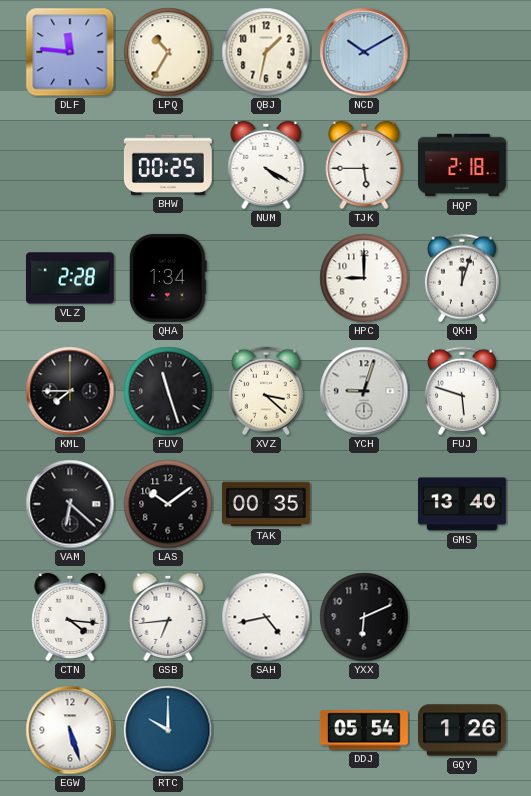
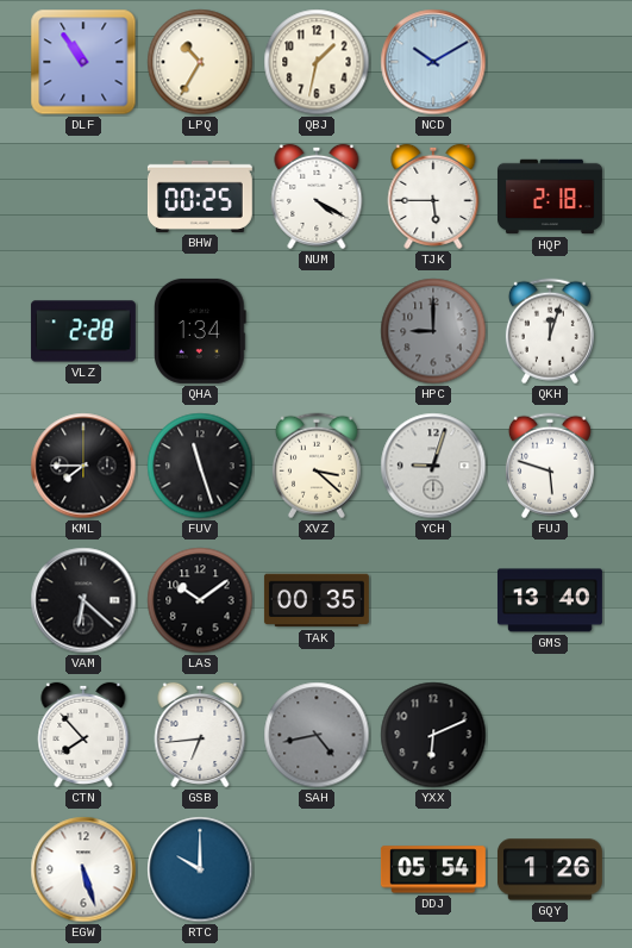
DLF: 11:46 -> 10:54 (83, 62)
HPC dial: white -> grey (433, 331)
CTN: 4:16 -> 7:53 (83, 735)
SAH dial: white -> grey (317, 735)
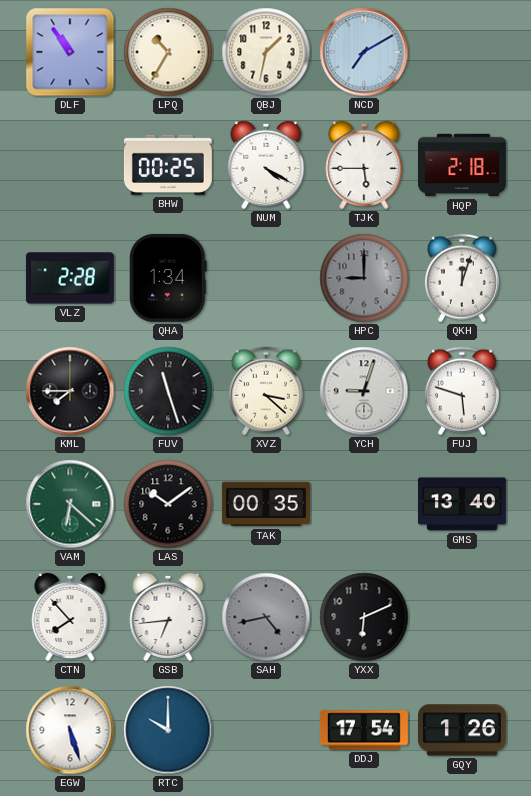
NCD: 10:10 -> 7:10 (364, 52)
VAM dial: black -> green (70, 504)
DDJ: 05:54 -> 17:54 (364, 730)
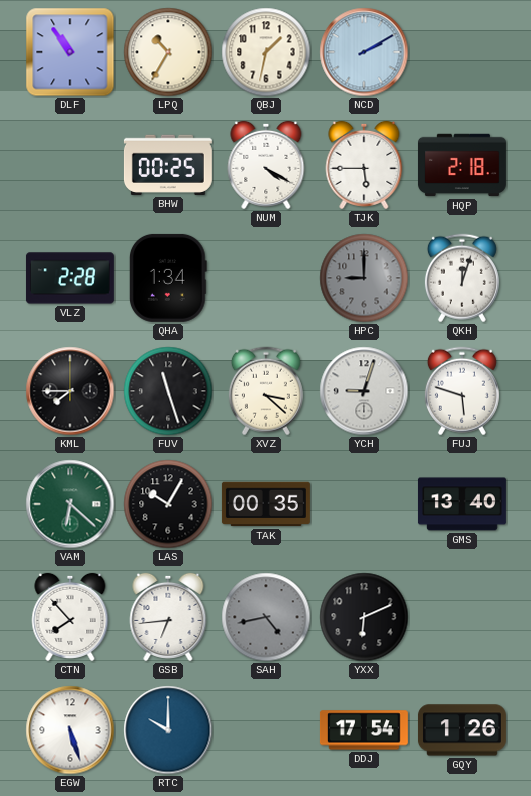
NCD: 7:10 -> 2:10 (364, 52)
LAS: 10:09 -> 10:05 (168, 504)
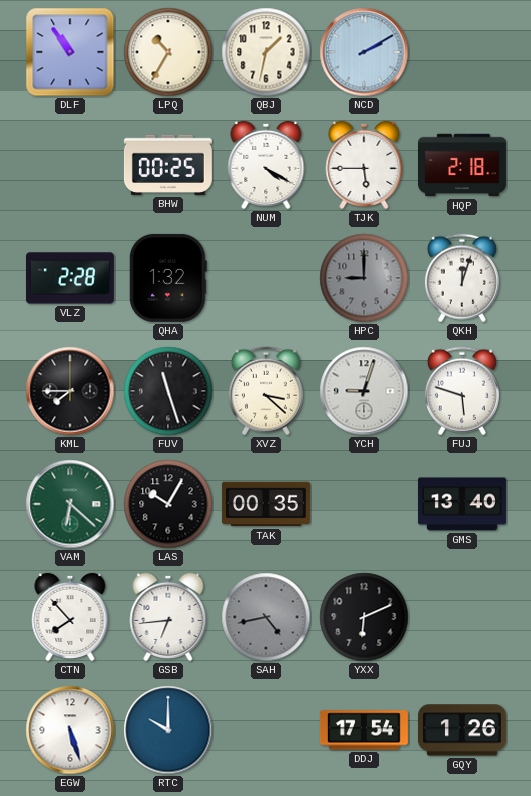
QHA: 1:34 -> 1:32 (168, 278)
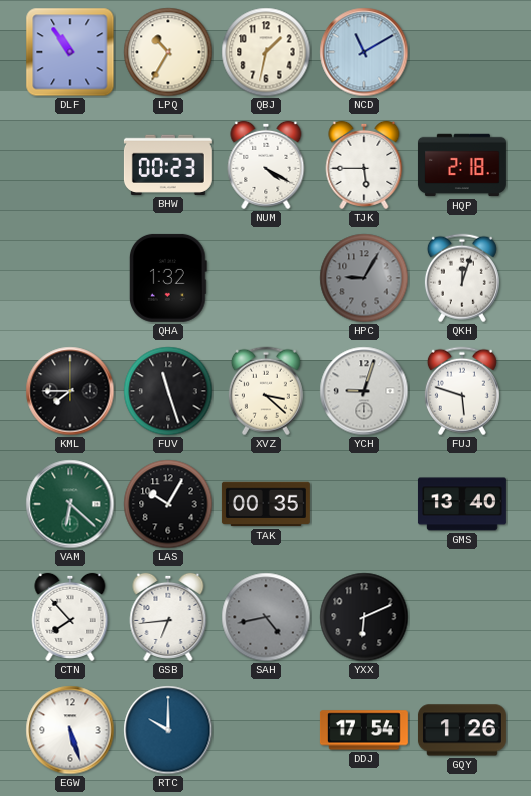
NCD: 2:10 -> 11:10 (364, 52)
BHW: 00:25 -> 00:23 (168, 165)
VLZ: 2:28 -> none (70, 278)
HPC: 9:00 -> 9:05 (364, 278)
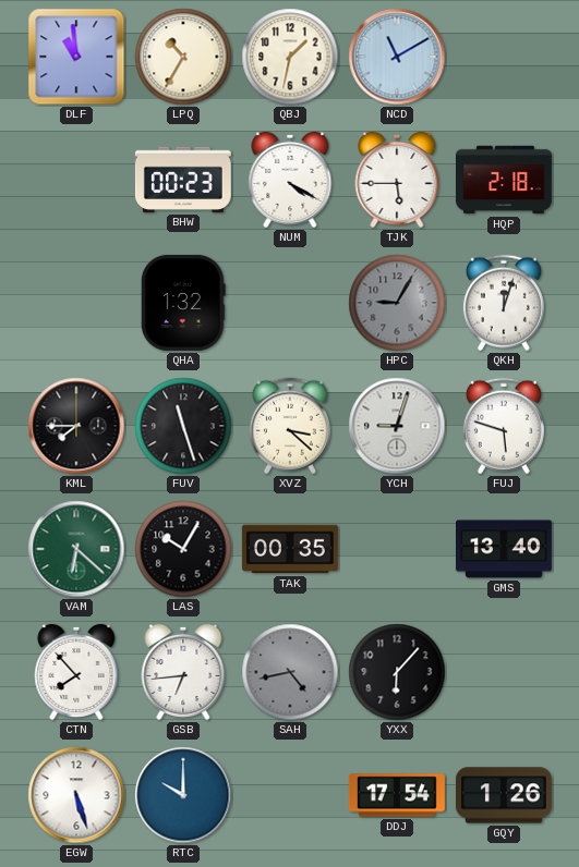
DLF: 10:54 -> 10:59 (76, 57)
YXX: 6:11 -> 6:07 (397, 672)
